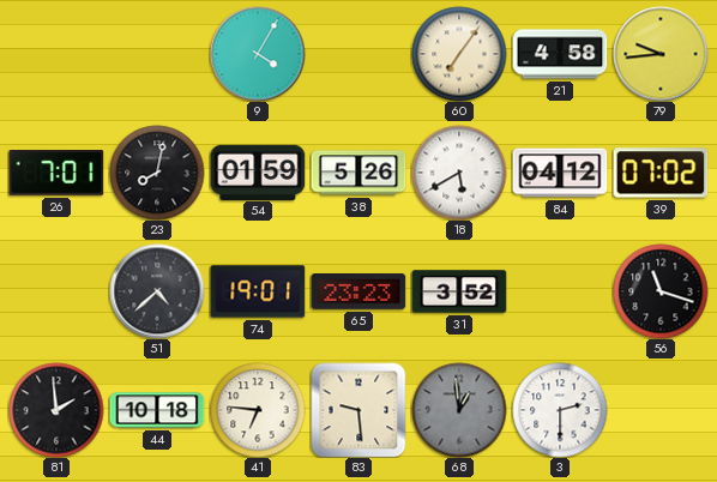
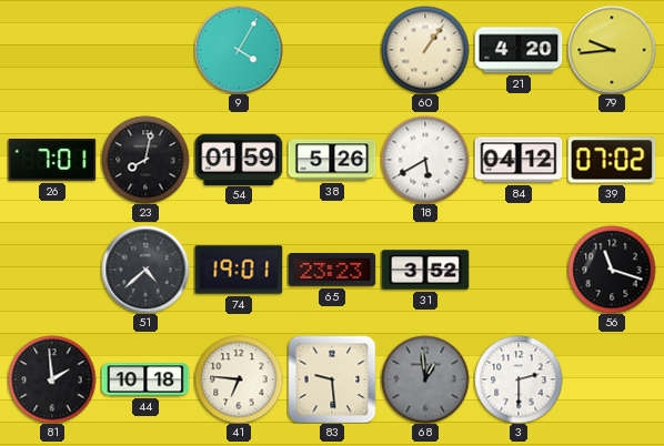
60: 7:06 -> 1:06 (425, 50)
21: 4:58 -> 4:20 (519, 50)
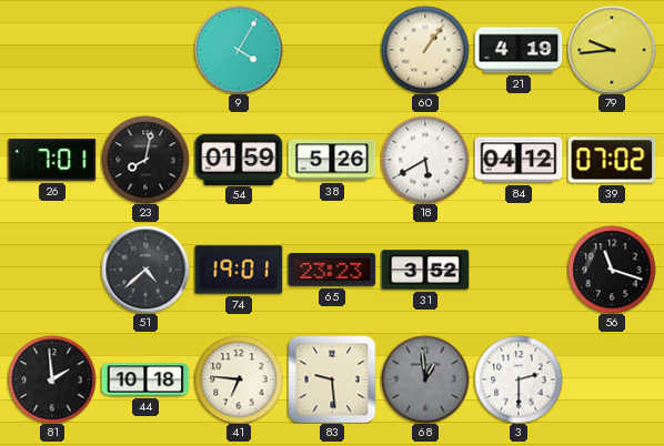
21: 4:20 -> 4:19 (519, 50)
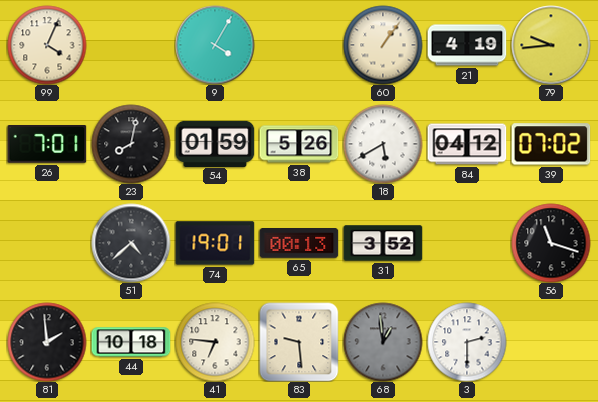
99: none -> 4:04 (47, 45)
65: 23:23 -> 00:13 (299, 244)
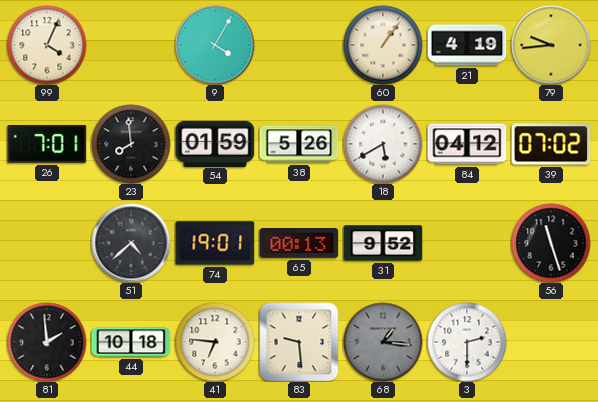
23: 8:02 -> 7:59 (131, 144)
31: 3:52 -> 9:52 (383, 243)
56: 11:18 -> 11:27 (551, 243)
68: 12:59 -> 1:16 (383, 342)
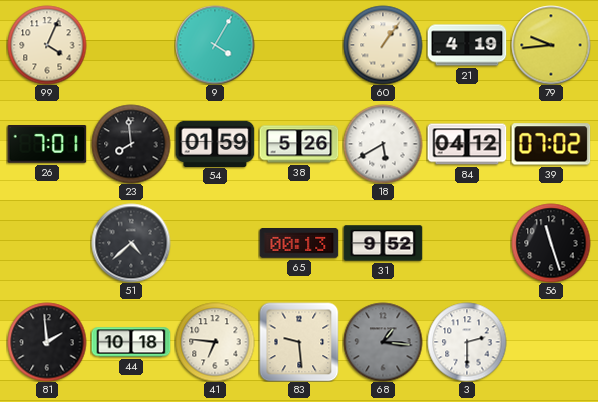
74: 19:01 -> none (215, 243)
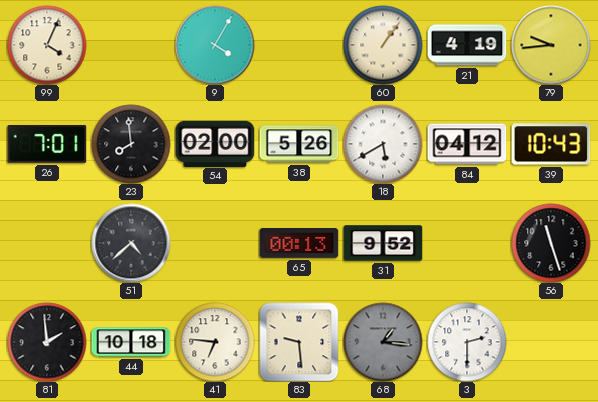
54: 01:59 -> 02:00 (215, 143)
39: 07:02 -> 10:43 (551, 144)
